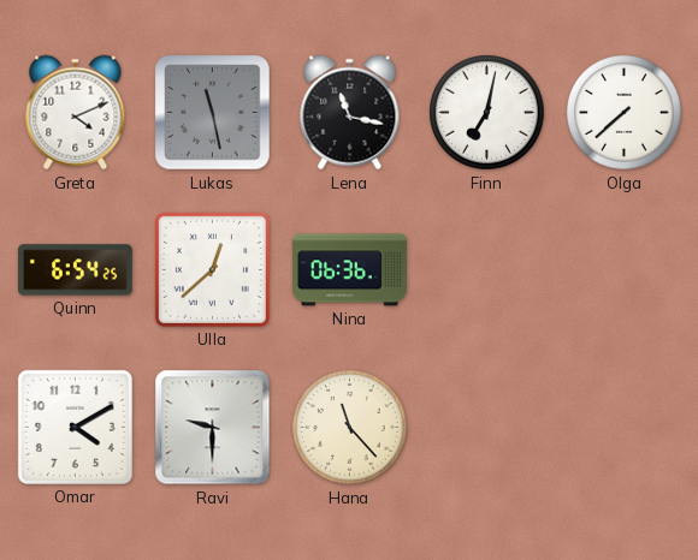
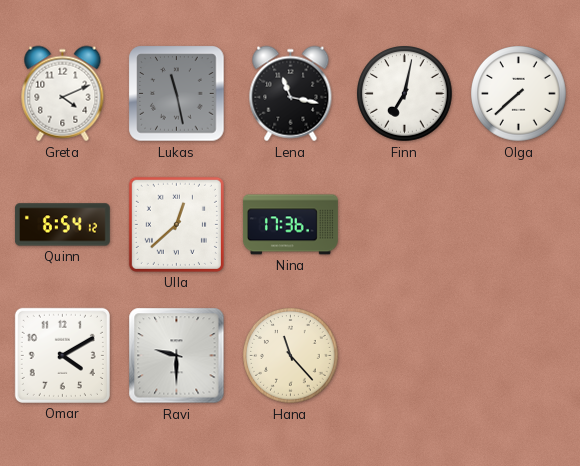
Quinn: 6:54:25 -> 6:54:12 (62, 225)
Nina: 06:36 -> 17:36 (290, 225)
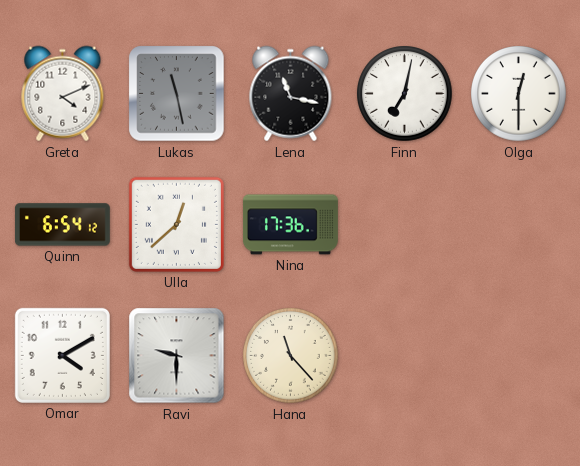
Olga: 7:38 -> 12:30 (519, 94)
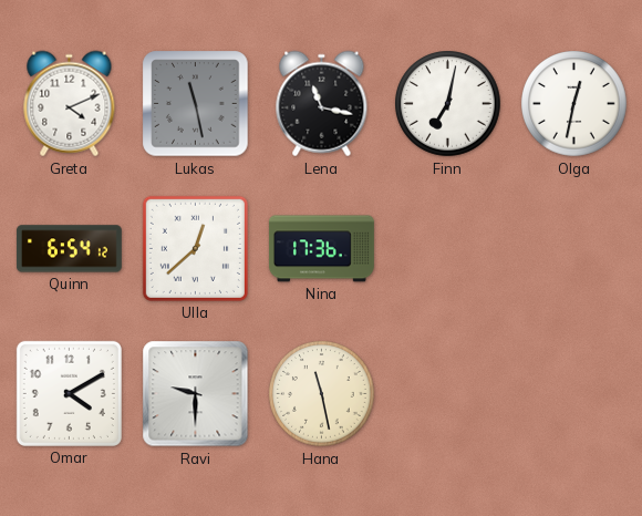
Olga: 12:30 -> 12:32 (574, 104)
Hana: 11:23 -> 11:28 (322, 394)
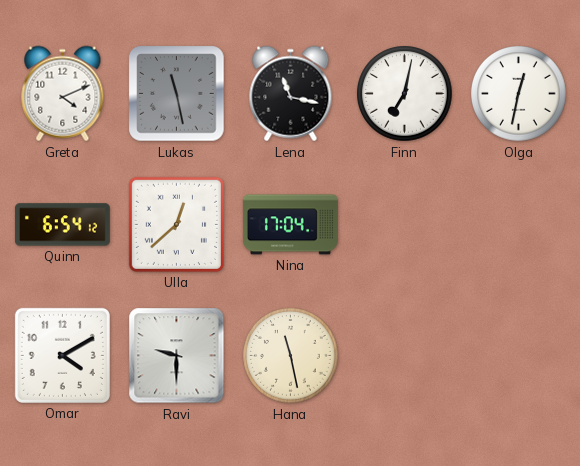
Nina: 17:36 -> 17:04 (290, 225)
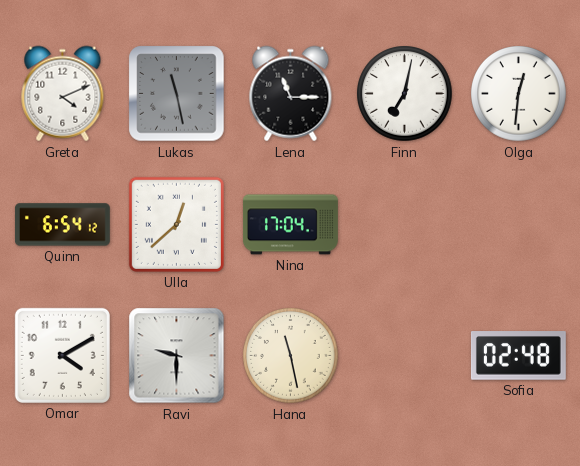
Lena: 11:17 -> 11:15 (291, 94)
Olga: 12:32 -> 12:31 (519, 94)
Sofia: none -> 02:48 (518, 356)
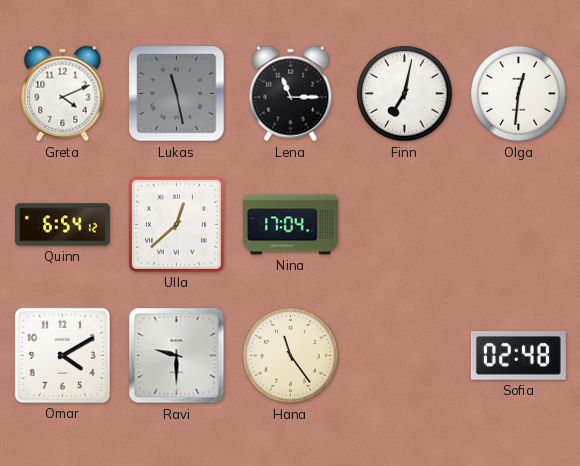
Hana: 11:28 -> 11:24 (291, 356)
